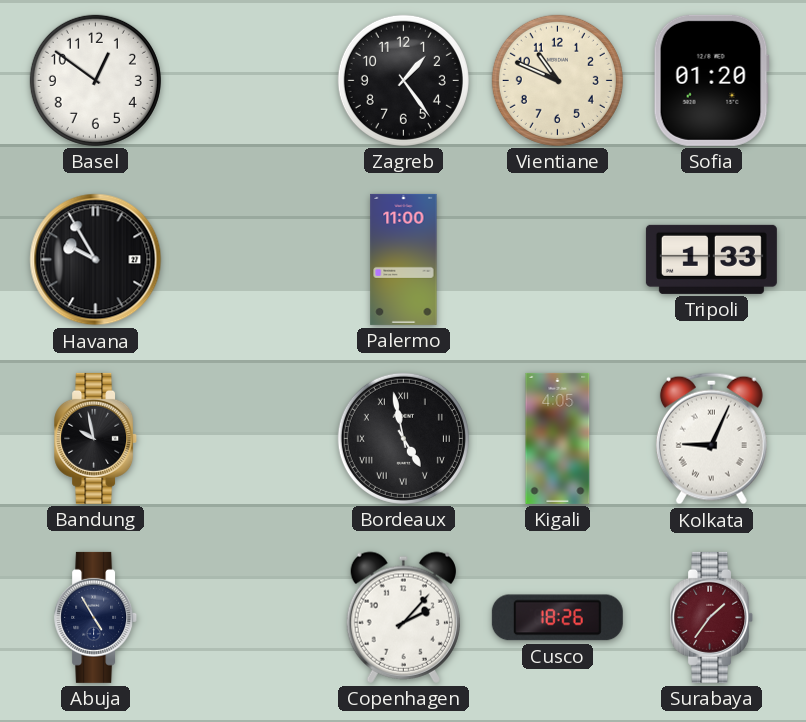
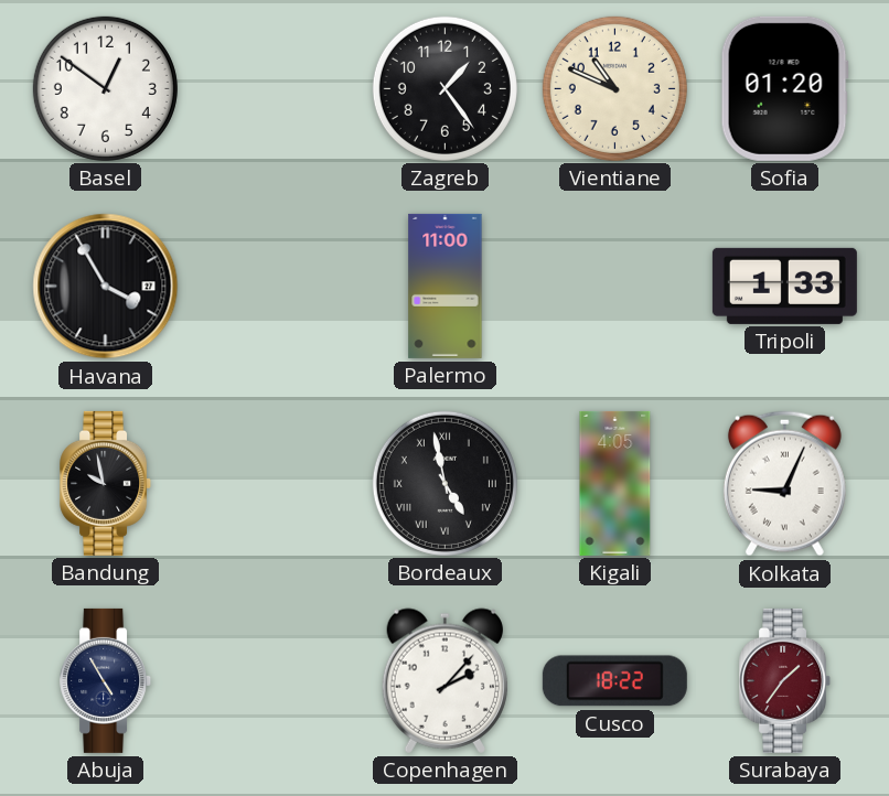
Havana: 9:55 -> 3:55 (106, 287)
Cusco: 18:26 -> 18:22 (614, 681)
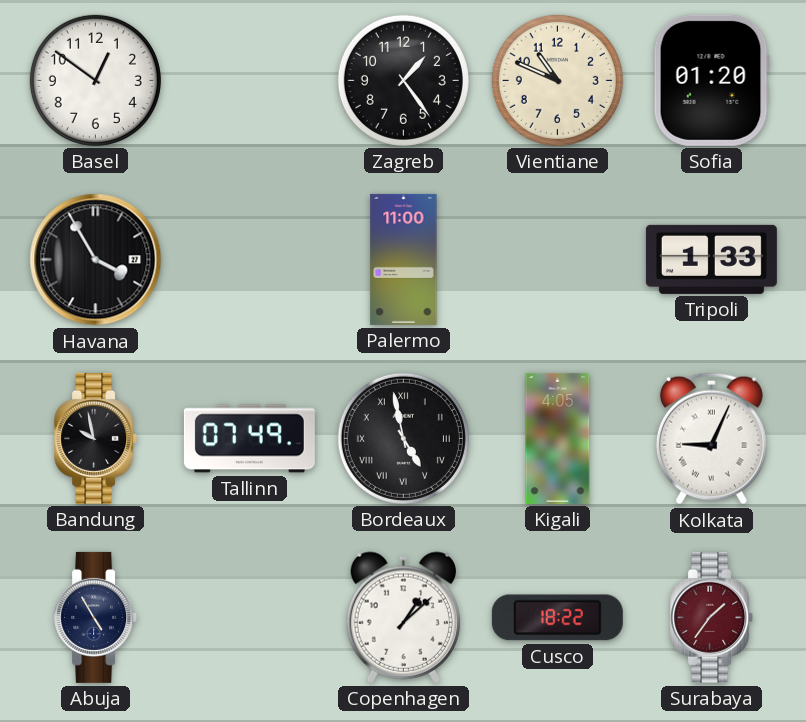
Tallinn: none -> 07:49 (249, 439)
Copenhagen: 2:07 -> 1:08 (403, 617)
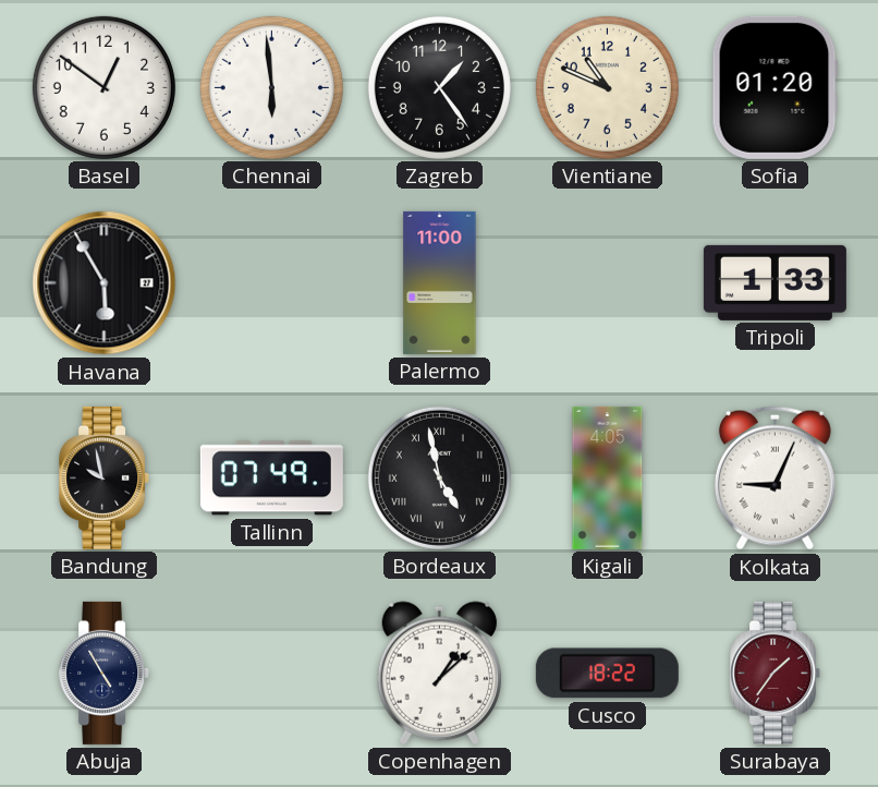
Chennai: none -> 5:59 (271, 87)
Havana: 3:55 -> 5:55 (105, 283)
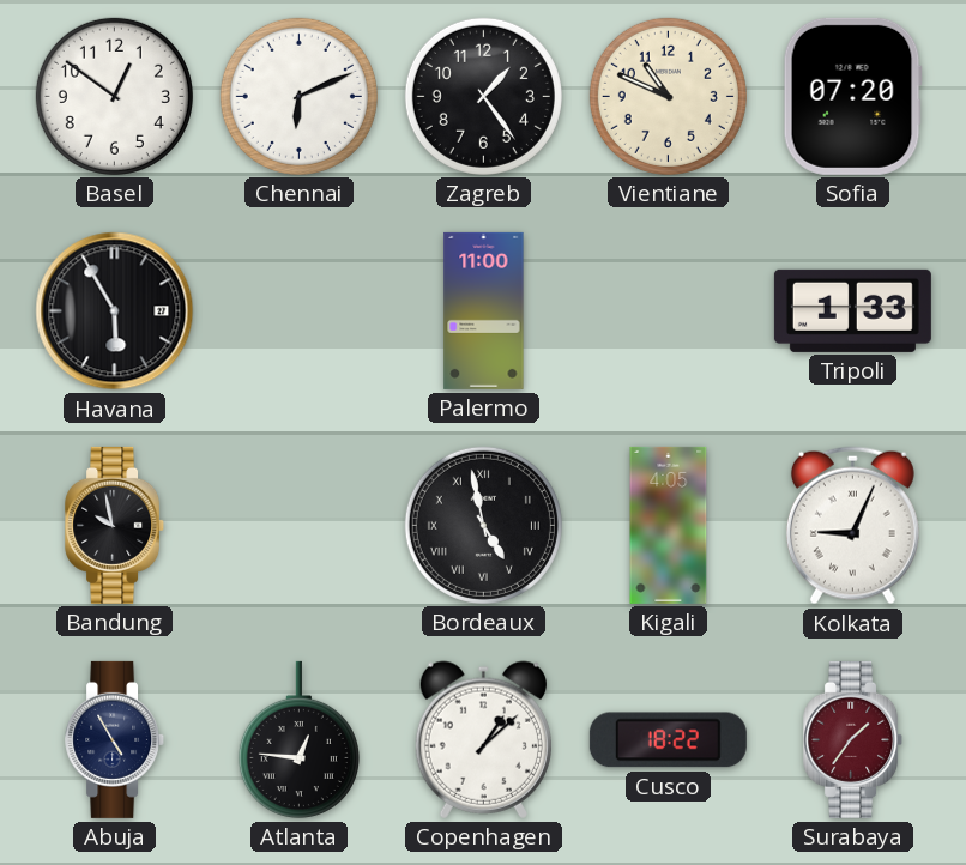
Chennai: 5:59 -> 6:11 (298, 96)
Sofia: 01:20 -> 07:20 (852, 96)
Tallinn: 07:49 -> none (271, 479)
Atlanta: none -> 12:46 (298, 739)
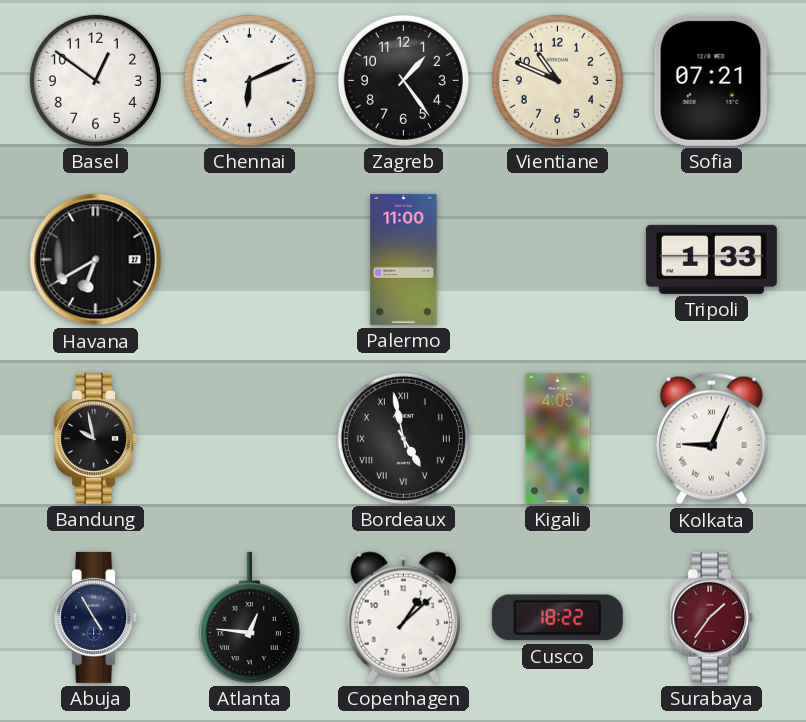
Sofia: 07:20 -> 07:21 (711, 80)
Havana: 5:55 -> 6:40 (96, 260)
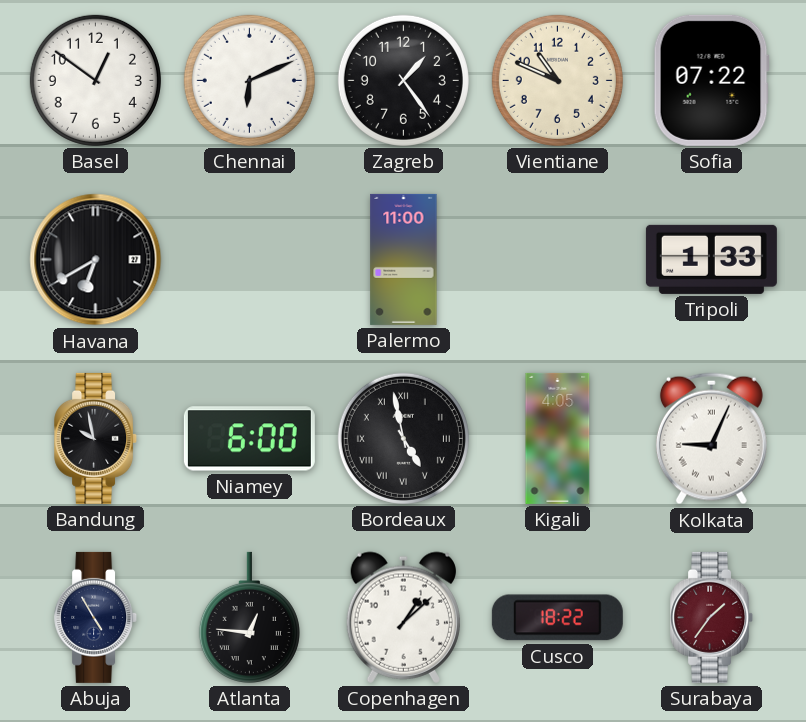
Sofia: 07:21 -> 07:22 (711, 80)
Niamey: none -> 6:00 (249, 439)
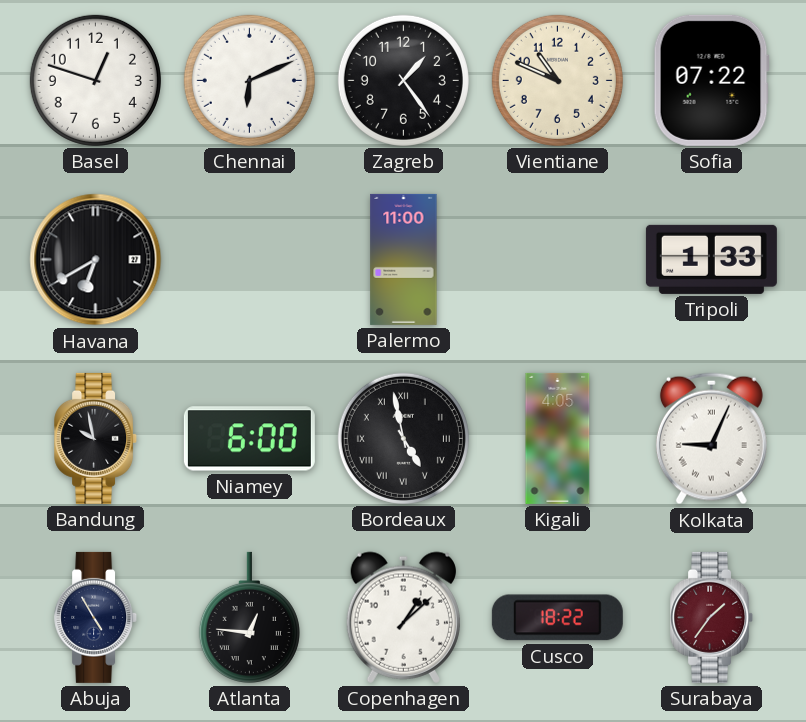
Basel: 12:51 -> 12:48 (95, 80)
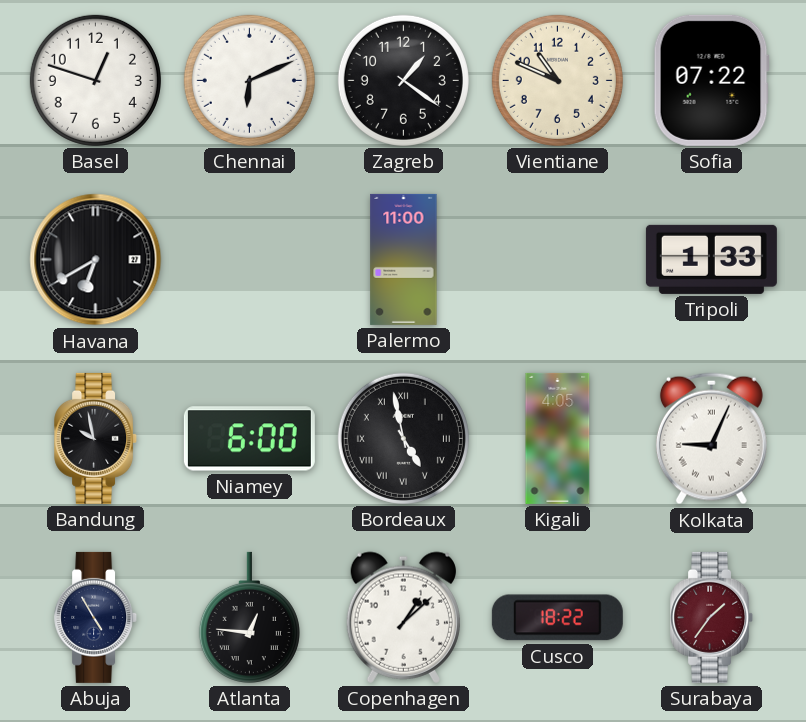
Zagreb: 1:24 -> 1:21 (403, 80)
